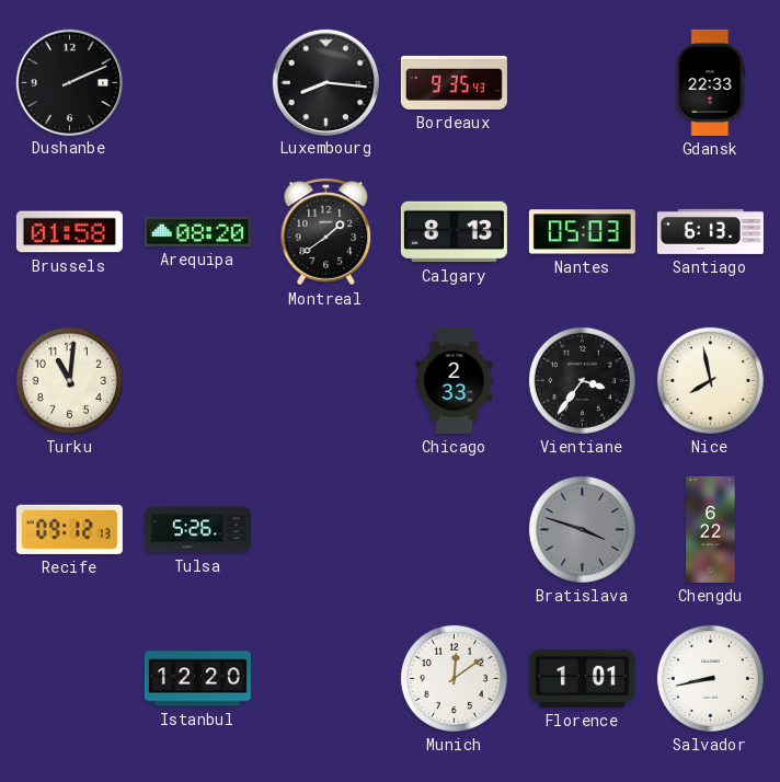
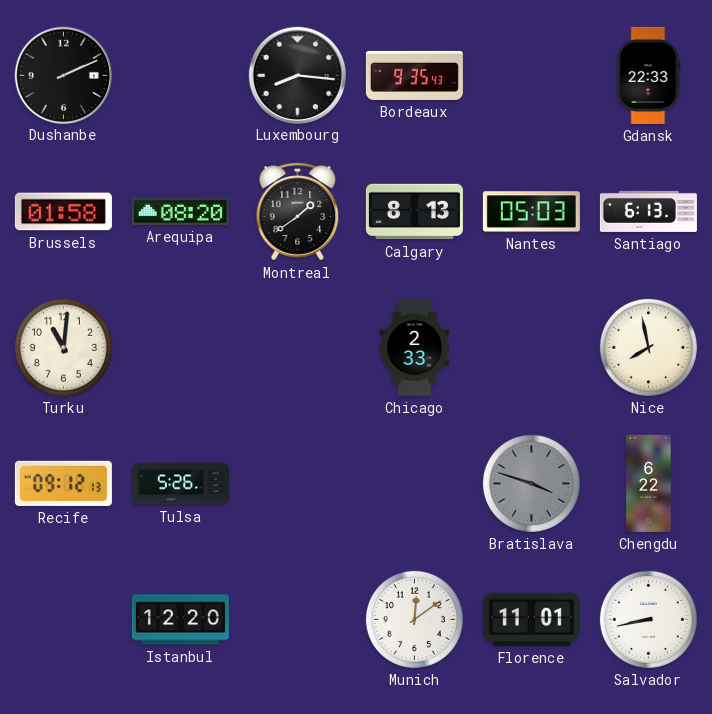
Vientiane: 3:36 -> none (582, 380)
Florence: 1:01 -> 11:01 (531, 619)
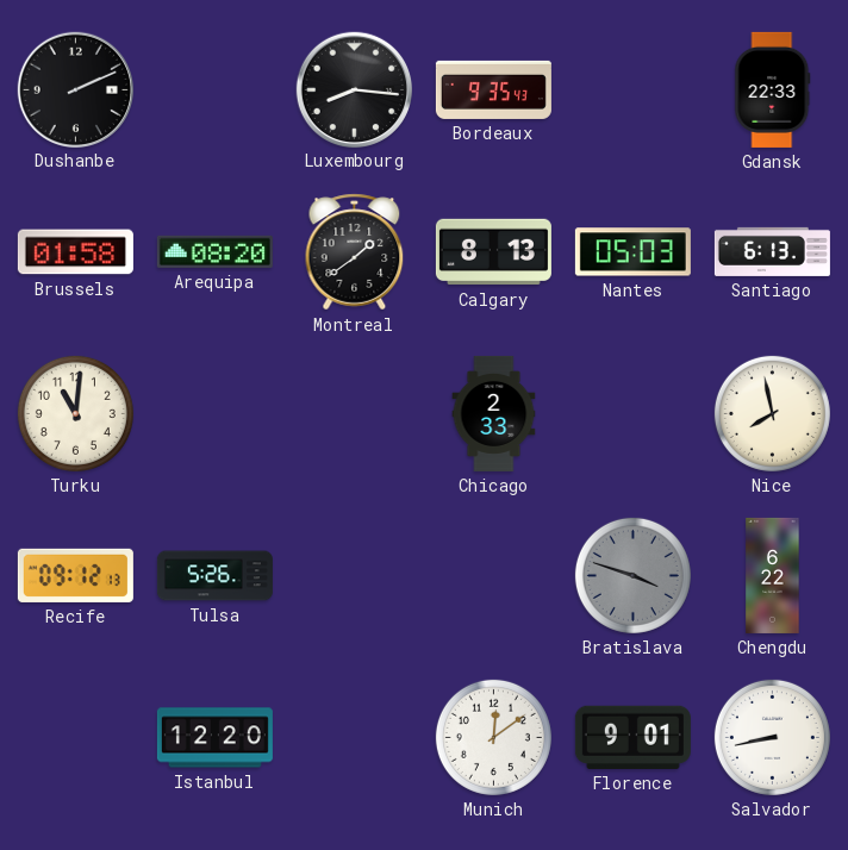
Florence: 11:01 -> 9:01 (632, 737)
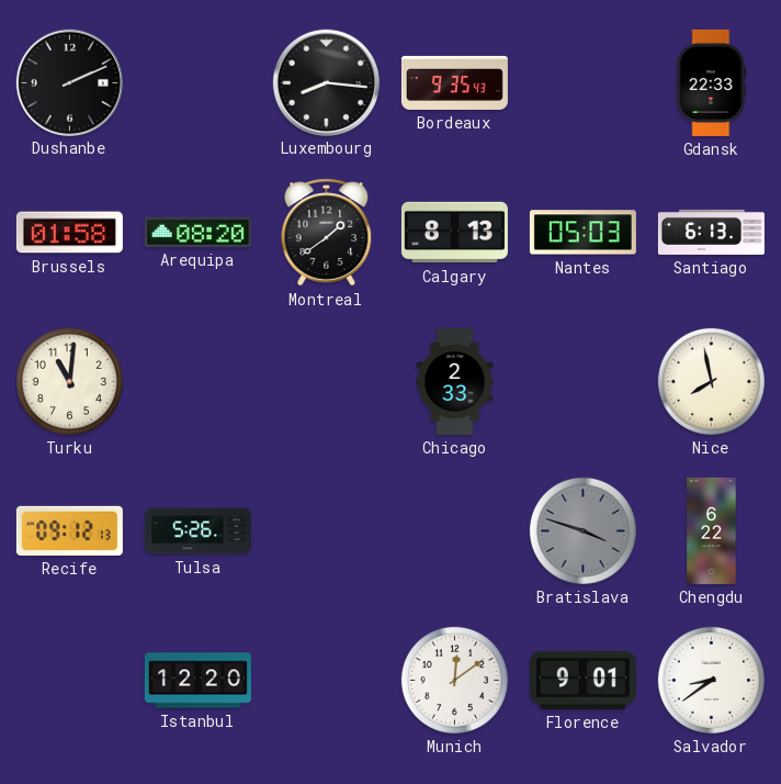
Salvador: 8:43 -> 8:39 (711, 680)
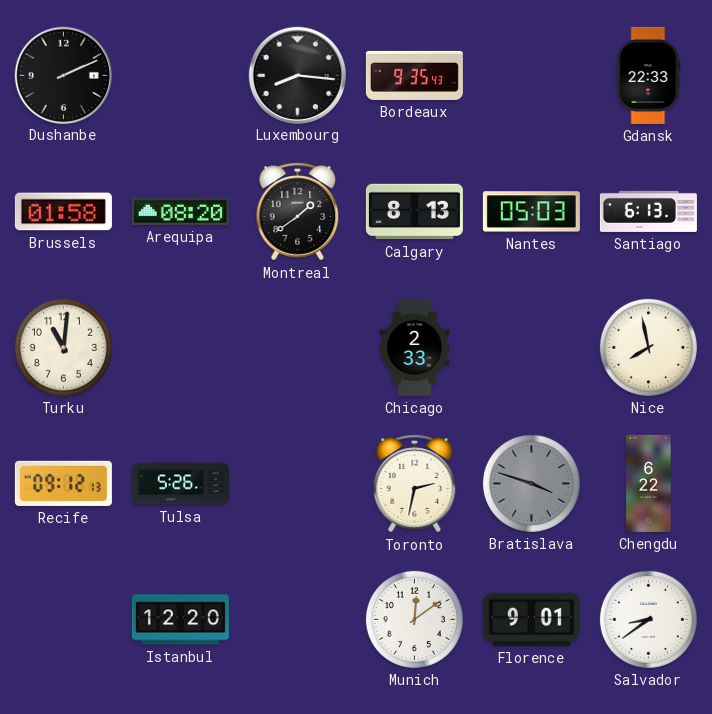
Toronto: none -> 2:32 (415, 484)
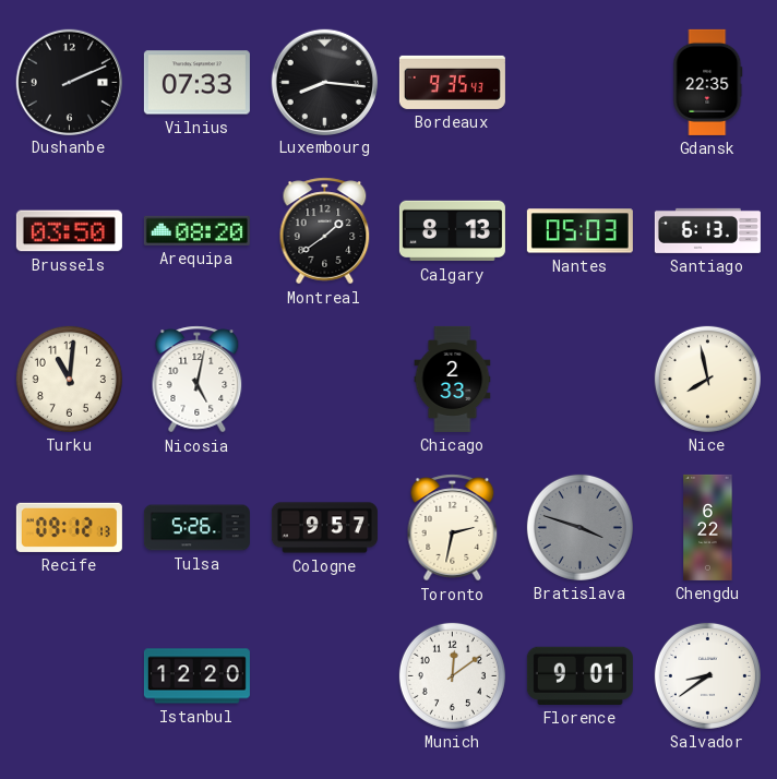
Vilnius: none -> 07:33 (196, 83)
Gdansk: 22:33 -> 22:35 (708, 82)
Brussels: 01:58 -> 03:50 (69, 231)
Nicosia: none -> 5:02 (198, 380)
Cologne: none -> 9:57 (324, 528)
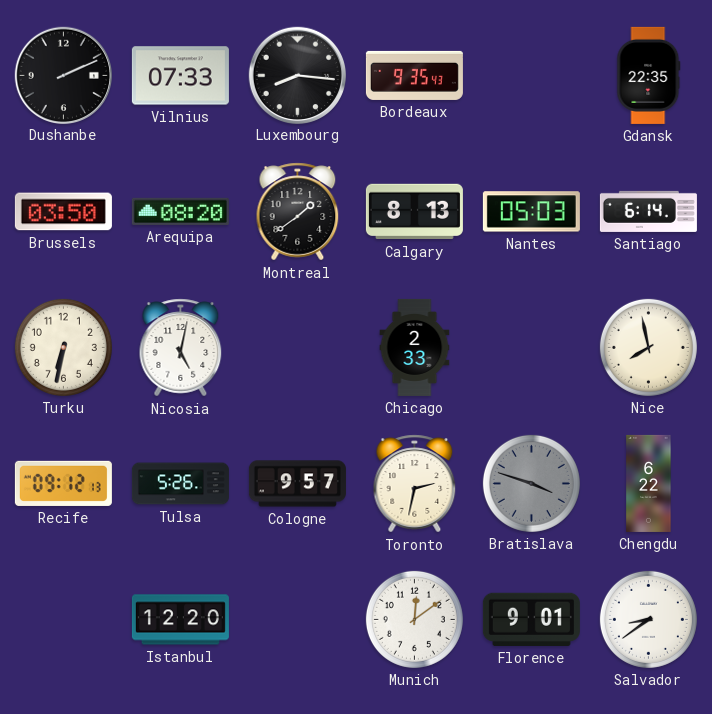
Santiago: 6:13 -> 6:14 (648, 211)
Turku: 11:01 -> 6:32 (63, 347)
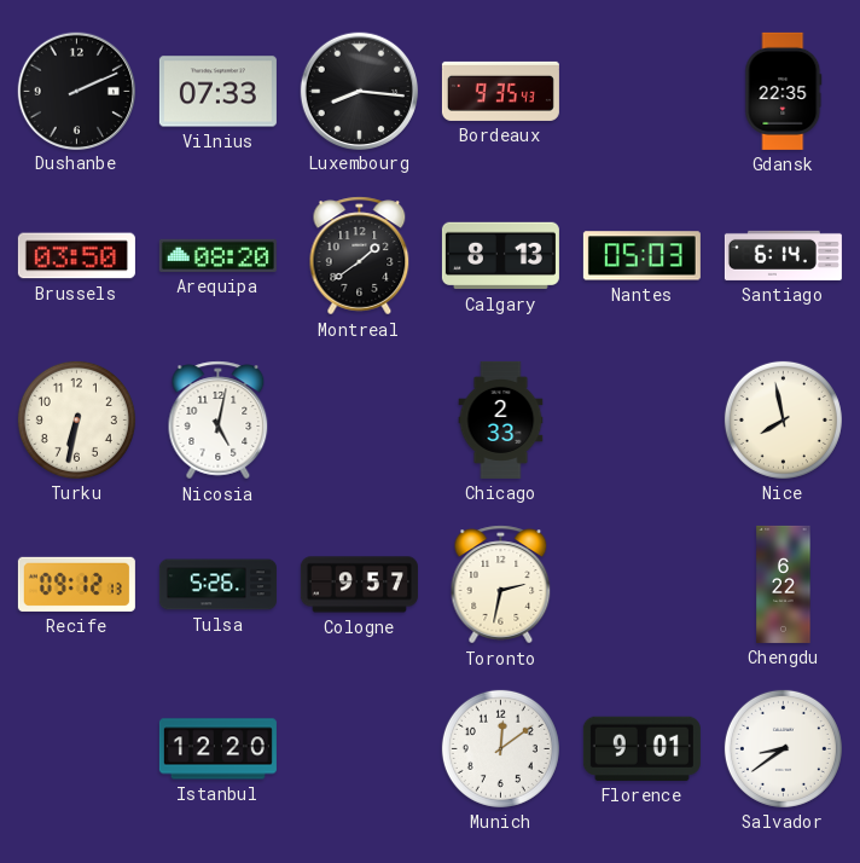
Bratislava: 3:48 -> none (531, 483)
